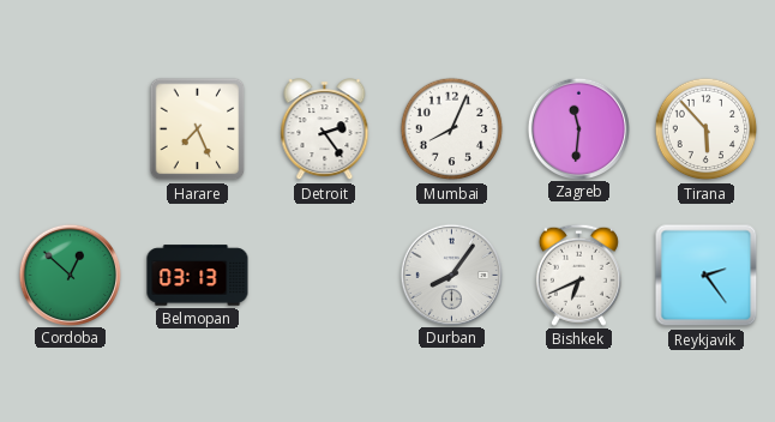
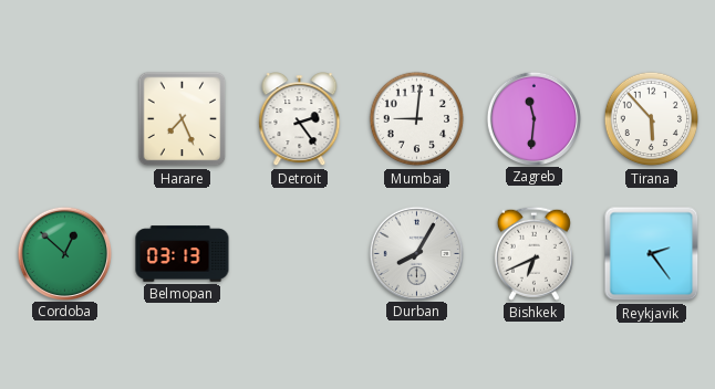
Mumbai: 8:04 -> 9:01 (417, 119)
Durban: 8:06 -> 8:05 (416, 253)
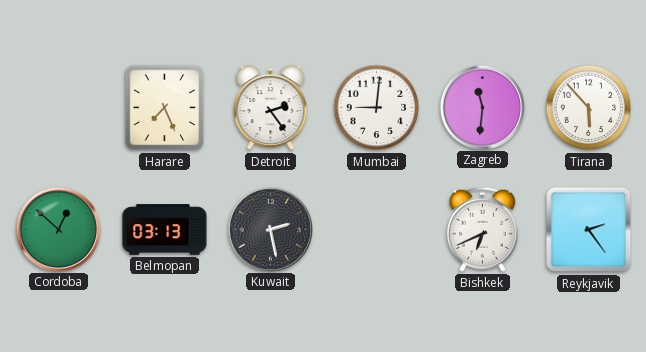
Kuwait: none -> 2:28 (270, 229)
Durban: 8:05 -> none (416, 253)
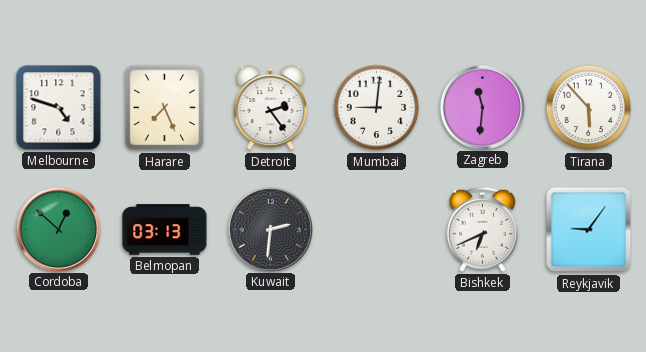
Melbourne: none -> 4:48 (59, 108)
Kuwait: 2:28 -> 2:31 (270, 229)
Reykjavik: 2:24 -> 9:06 (589, 230)
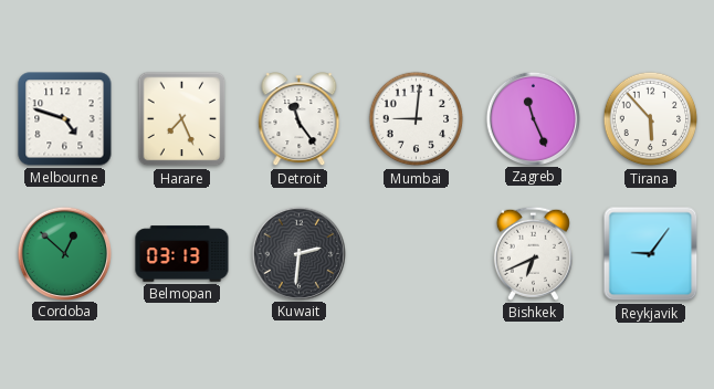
Detroit: 2:24 -> 11:24 (300, 119)
Zagreb: 11:31 -> 11:26 (533, 118)
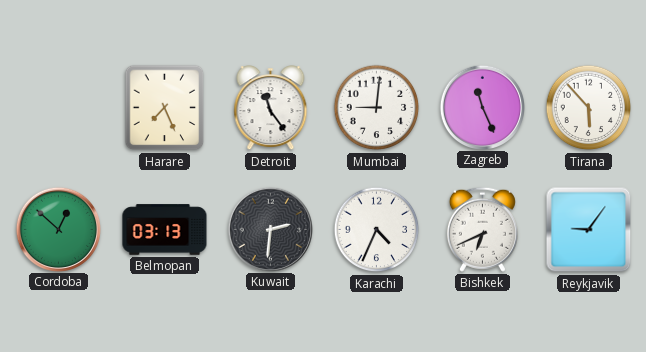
Melbourne: 4:48 -> none (65, 119)
Karachi: none -> 4:34 (377, 230)
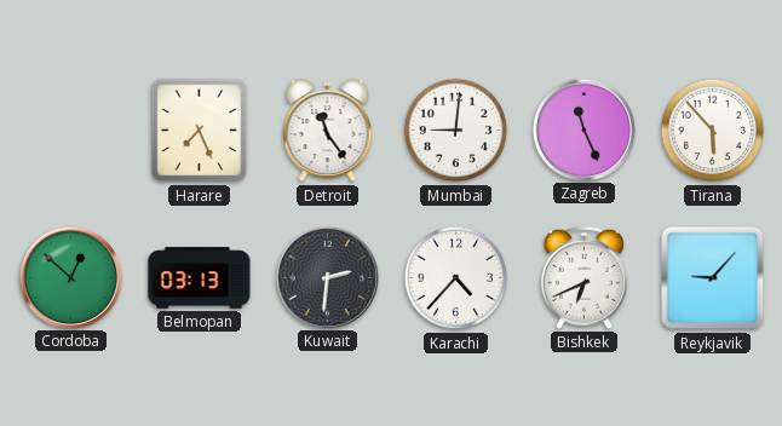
Karachi: 4:34 -> 4:37 (456, 278)
Reykjavik: 9:06 -> 9:07 (713, 278)
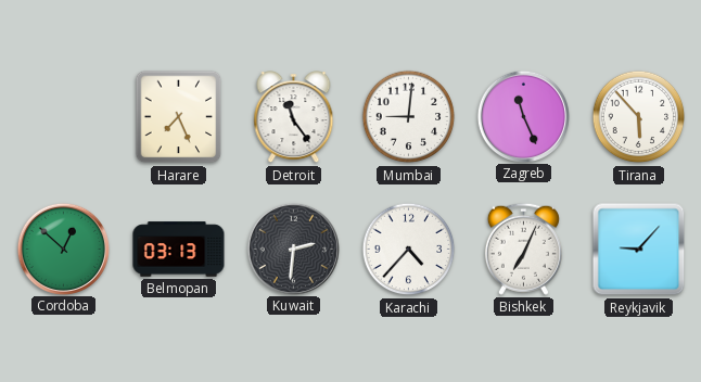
Bishkek: 6:41 -> 7:04 (523, 249)
